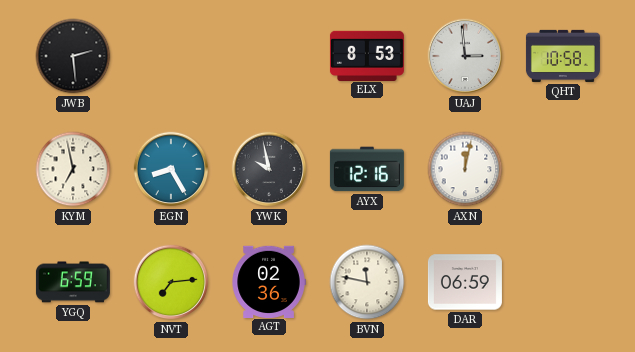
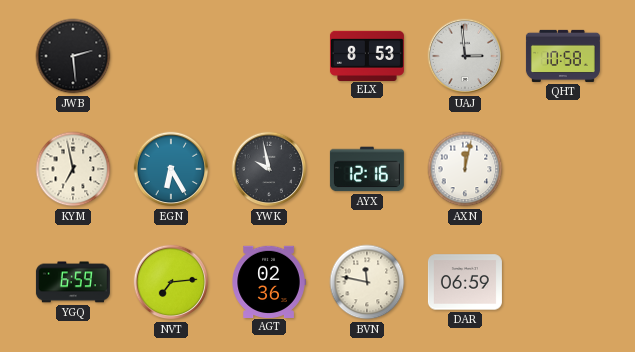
EGN: 8:25 -> 6:25 (171, 169)
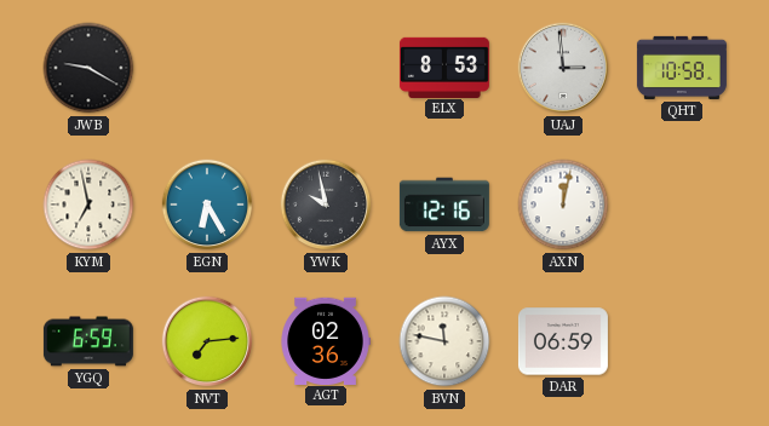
JWB: 2:29 -> 9:20 (88, 68)
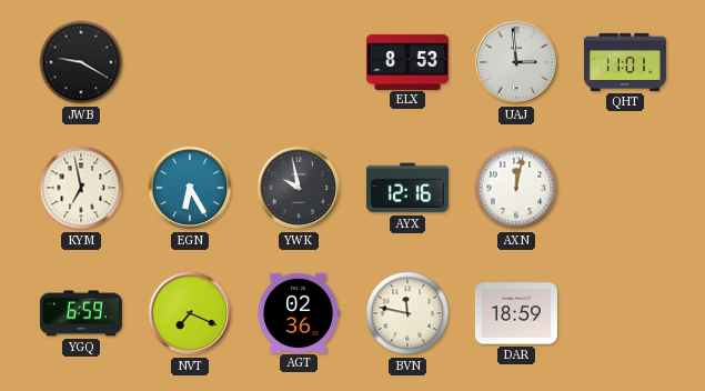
QHT: 10:58 -> 11:01 (625, 62)
NVT: 7:14 -> 7:19 (190, 313)
DAR: 06:59 -> 18:59 (516, 313)
